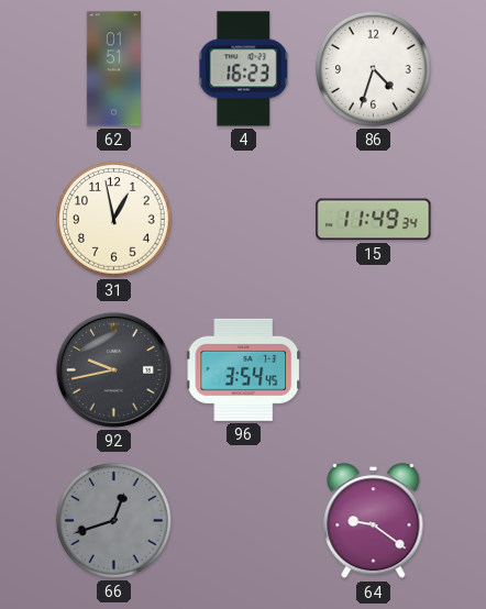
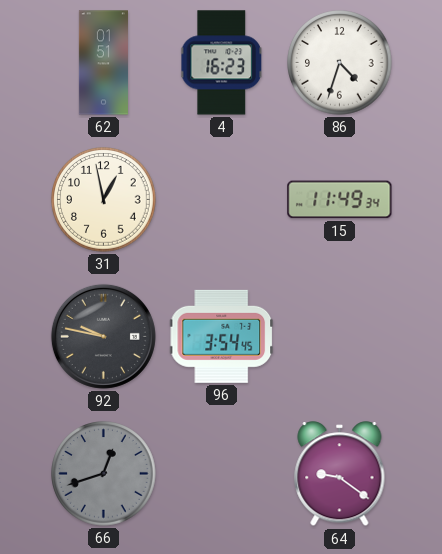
92: 9:43 -> 9:47 (103, 336)
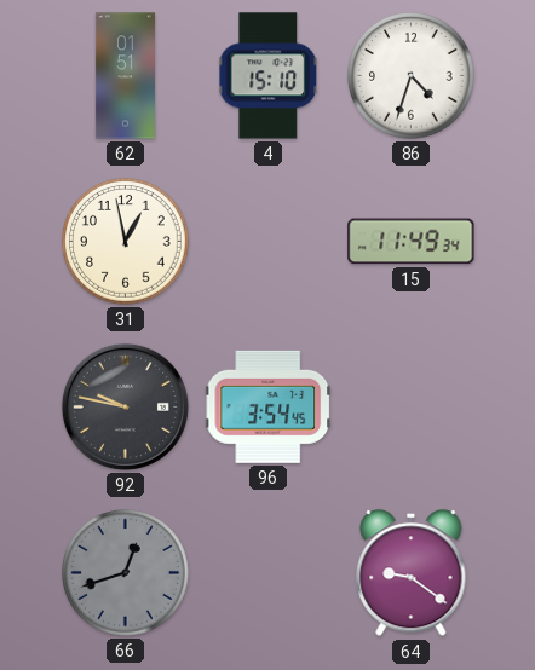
4: 16:23 -> 15:10 (269, 76)
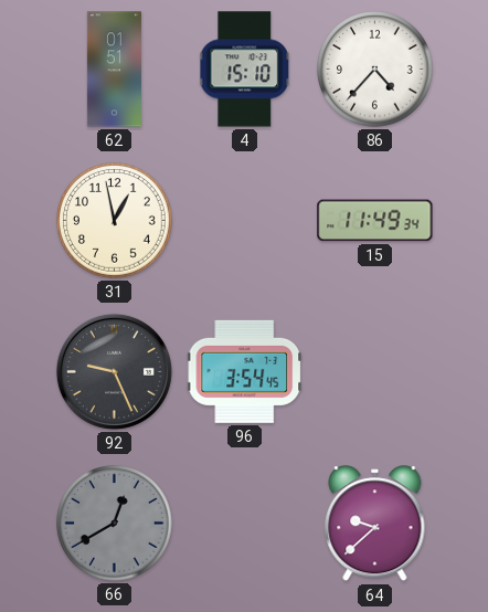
86: 4:33 -> 4:37 (375, 70)
92: 9:47 -> 9:26 (114, 371)
66: 12:42 -> 12:40 (115, 524)
64: 9:21 -> 9:38 (375, 524)
